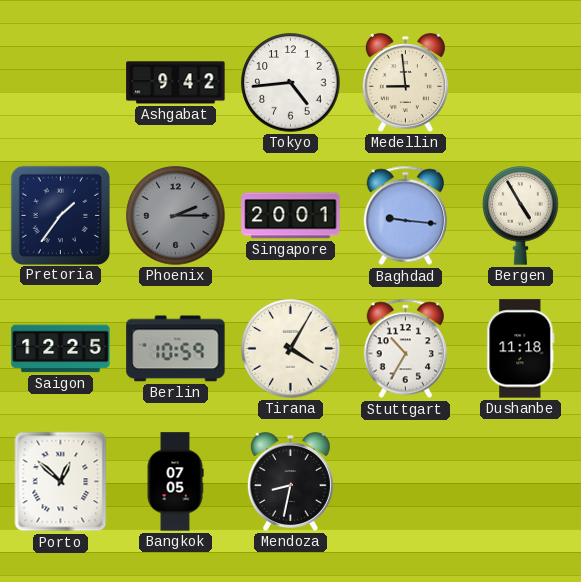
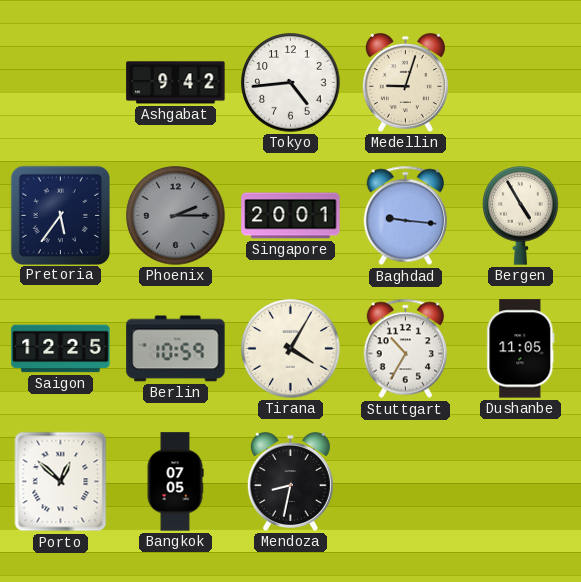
Medellin: 8:59 -> 9:03 (405, 82)
Pretoria: 1:36 -> 5:36 (60, 215)
Dushanbe: 11:18 -> 11:05 (521, 349)
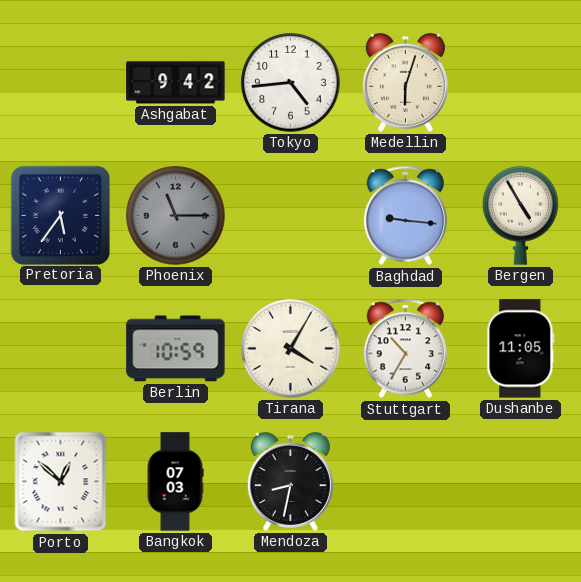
Medellin: 9:03 -> 6:03 (405, 82)
Phoenix: 2:15 -> 11:15 (176, 216)
Singapore: 20:01 -> none (291, 216)
Saigon: 12:25 -> none (61, 349)
Bangkok: 07:05 -> 07:03 (175, 482)
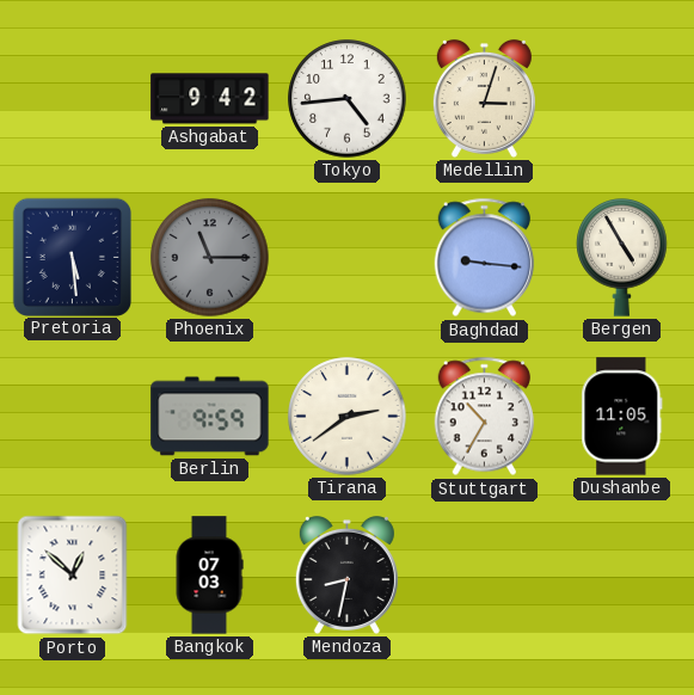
Medellin: 6:03 -> 3:03 (484, 98)
Pretoria: 5:36 -> 5:29 (72, 257)
Berlin: 10:59 -> 9:59 (210, 417)
Tirana: 4:05 -> 2:39 (348, 417)
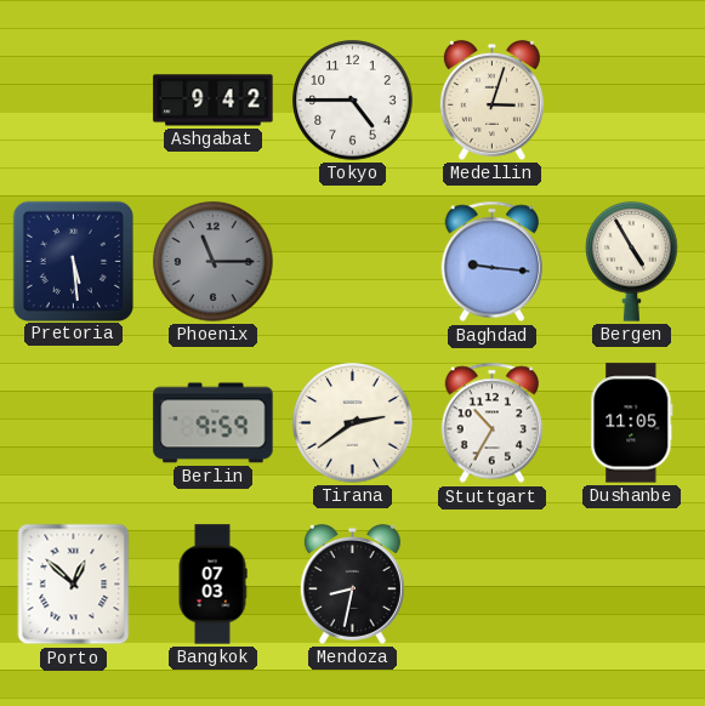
Tokyo: 4:44 -> 4:45 (353, 101)
